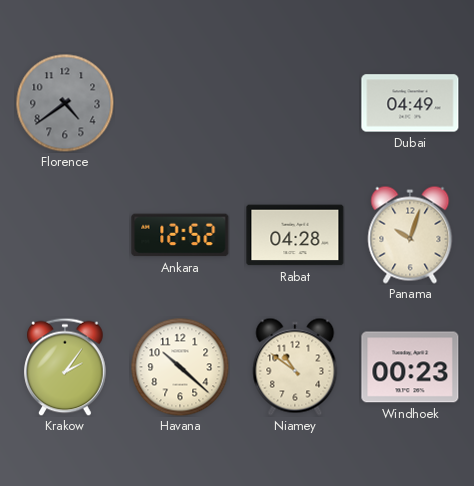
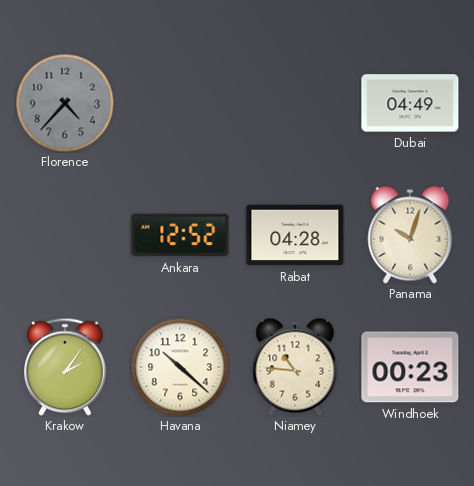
Florence: 4:39 -> 4:37 (65, 103)
Niamey: 10:51 -> 10:46 (295, 367)
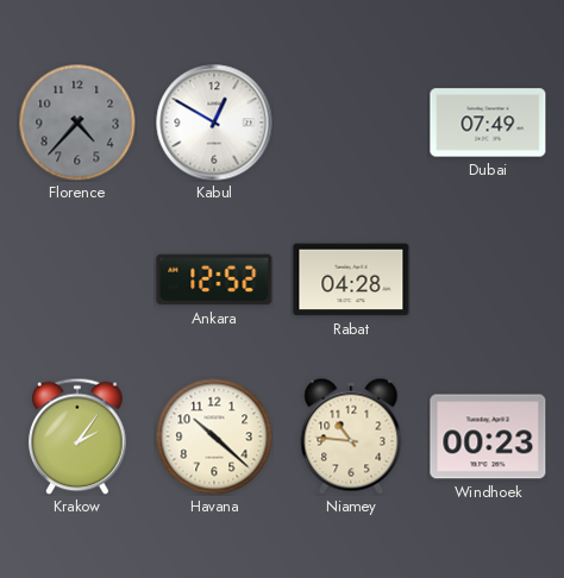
Kabul: none -> 12:50 (214, 122)
Dubai: 04:49 -> 07:49 (488, 122)
Panama: 10:03 -> none (410, 235)
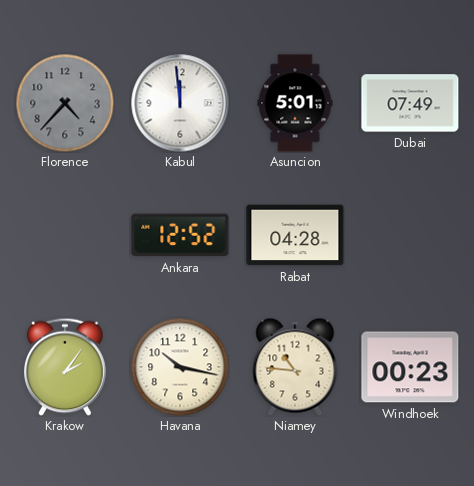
Kabul: 12:50 -> 11:59 (180, 103)
Asuncion: none -> 5:01 (295, 103)
Havana: 10:22 -> 10:17 (180, 367)
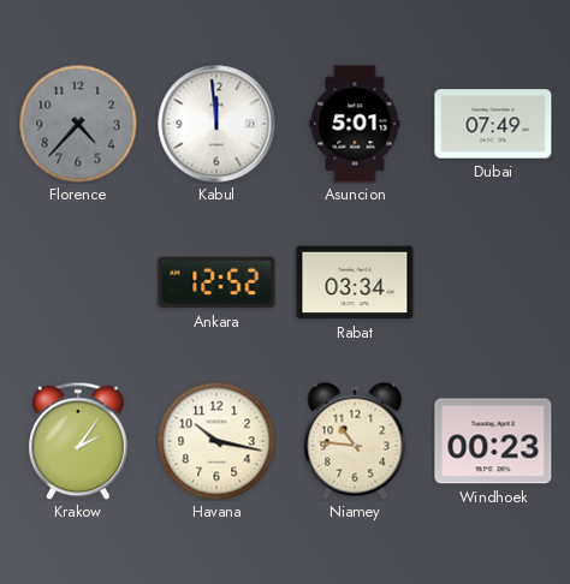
Rabat: 04:28 -> 03:34 (355, 282)
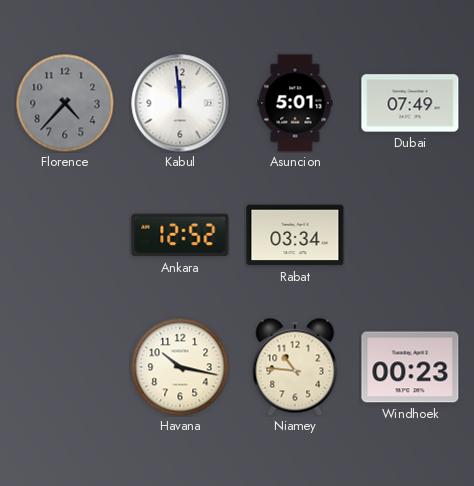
Krakow: 2:06 -> none (78, 441)
